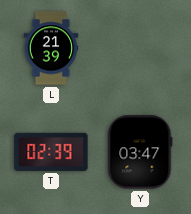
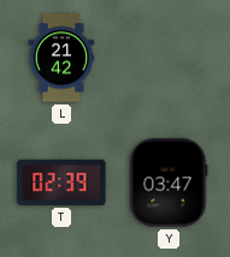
L: 21:39 -> 21:42 (61, 58)
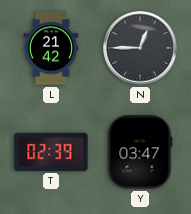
N: none -> 12:45 (140, 48)
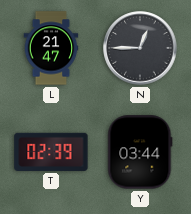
L: 21:42 -> 21:47 (51, 48)
Y: 03:47 -> 03:44 (140, 152)
